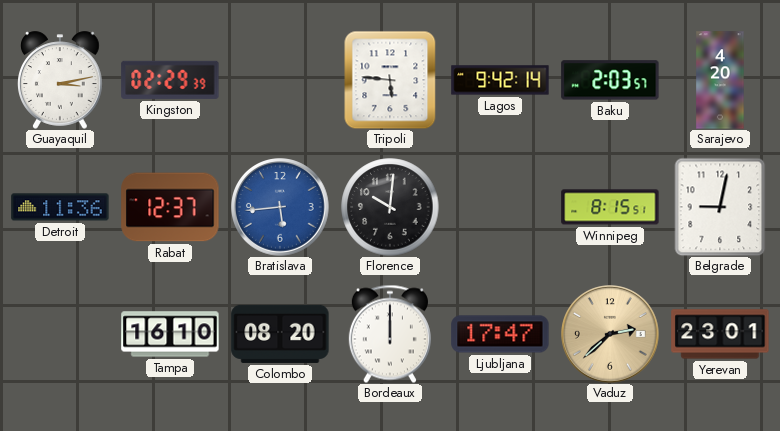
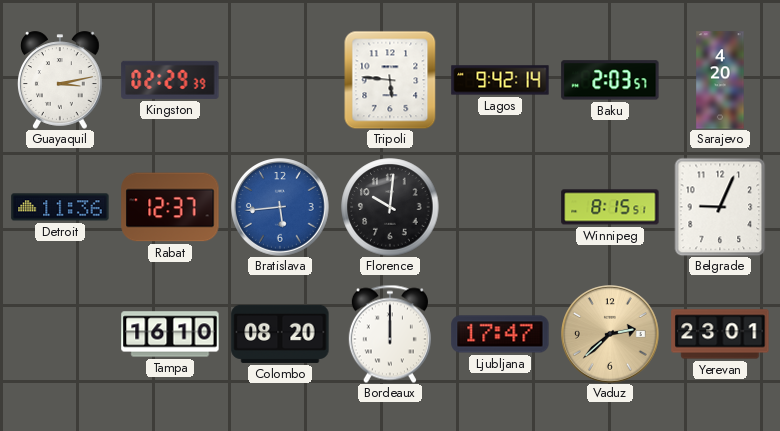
Belgrade: 9:02 -> 9:04 (720, 207)
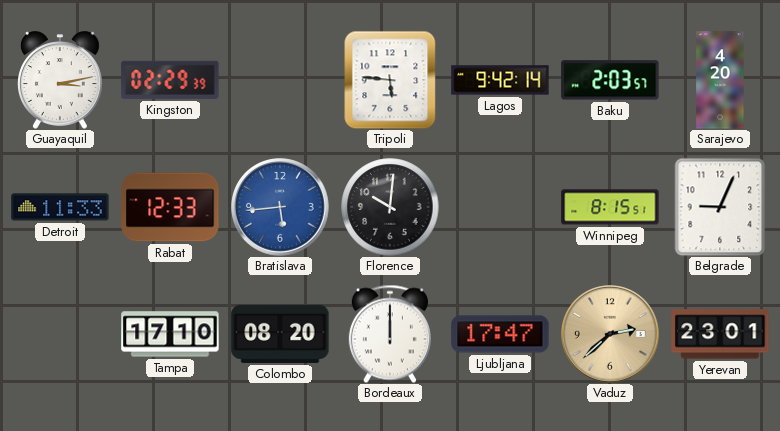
Detroit: 11:36 -> 11:33 (60, 207)
Rabat: 12:37 -> 12:33 (170, 207)
Tampa: 16:10 -> 17:10 (170, 334)
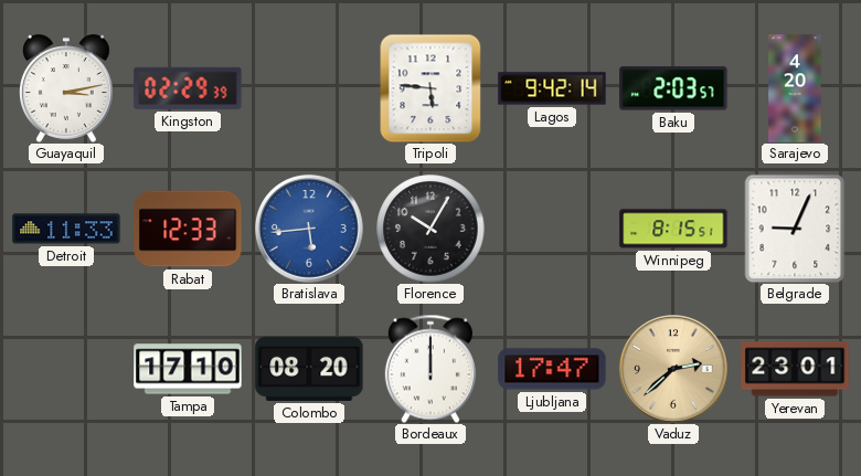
Florence: 10:01 -> 10:05 (431, 229)
